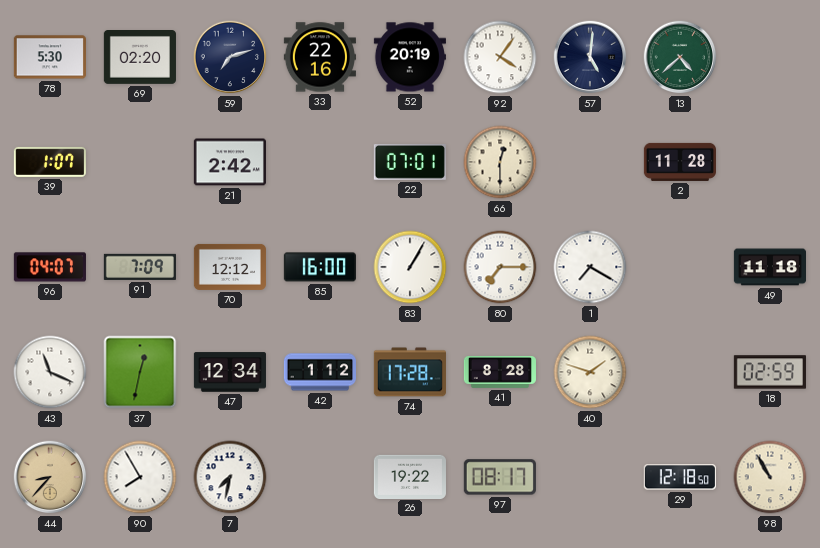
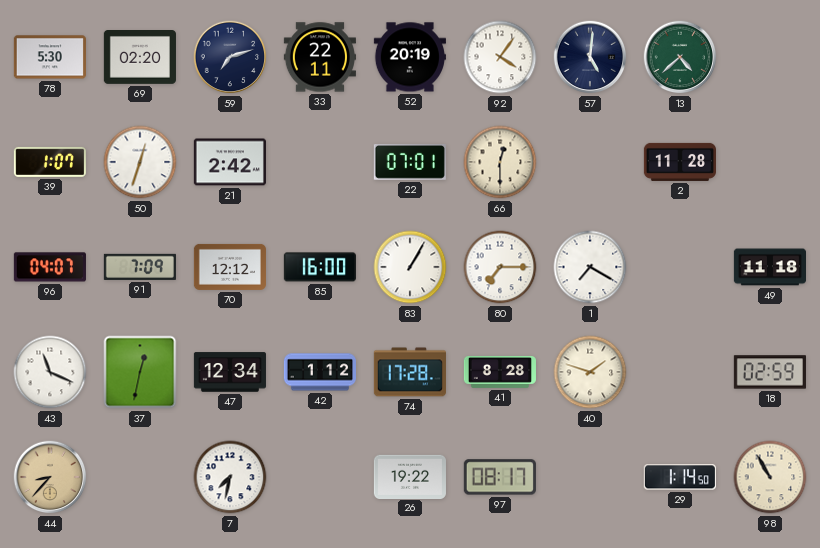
33: 22:16 -> 22:11 (320, 57)
50: none -> 12:33 (140, 162)
90: 7:55 -> none (140, 477)
29: 12:18 -> 1:14 (680, 477)
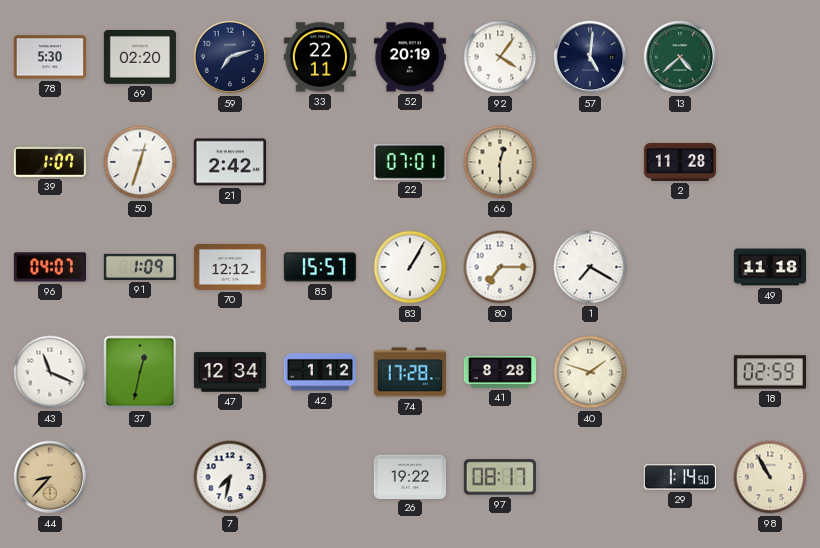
91: 7:09 -> 1:09 (140, 267)
85: 16:00 -> 15:57 (320, 267)
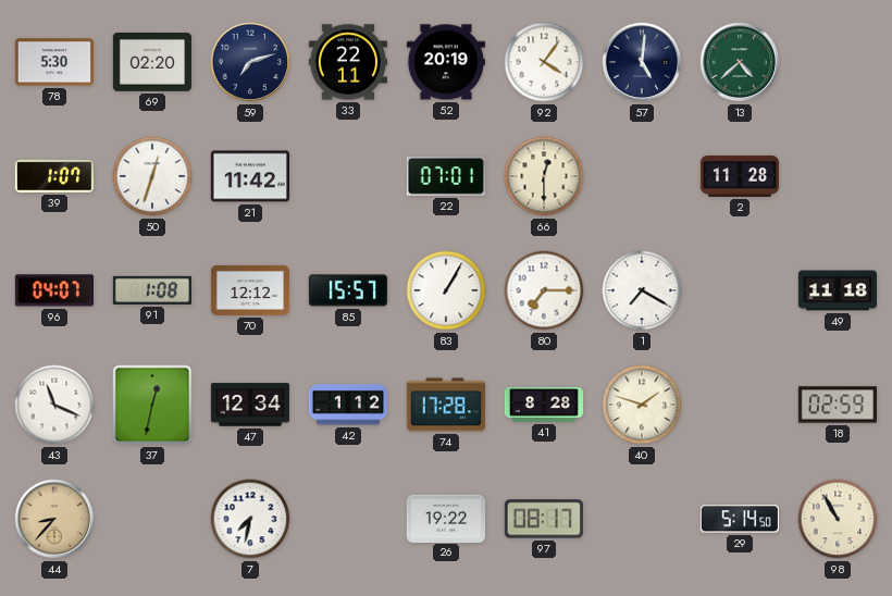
21: 2:42 -> 11:42 (250, 176)
91: 1:09 -> 1:08 (152, 290)
29: 1:14 -> 5:14 (740, 519)
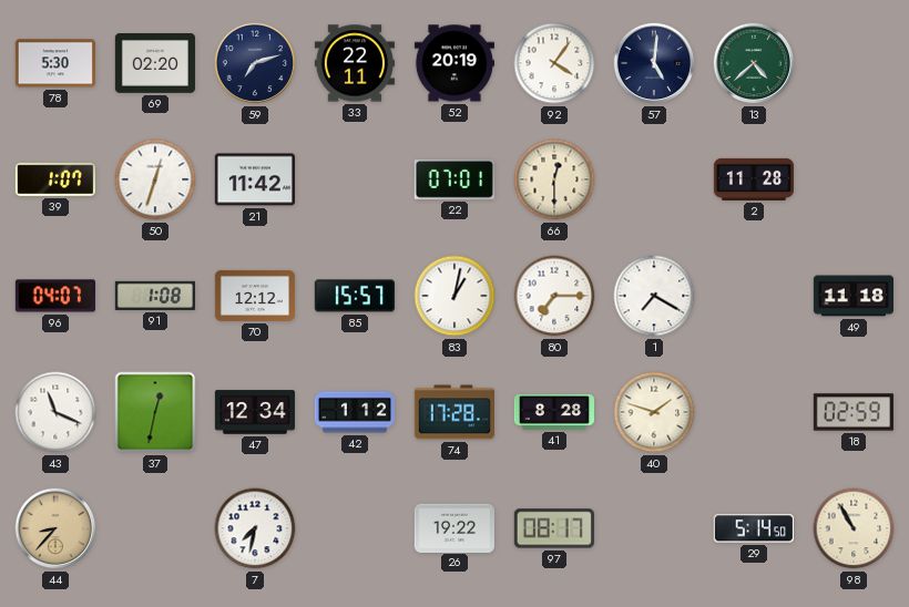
83: 1:05 -> 1:02 (455, 296)
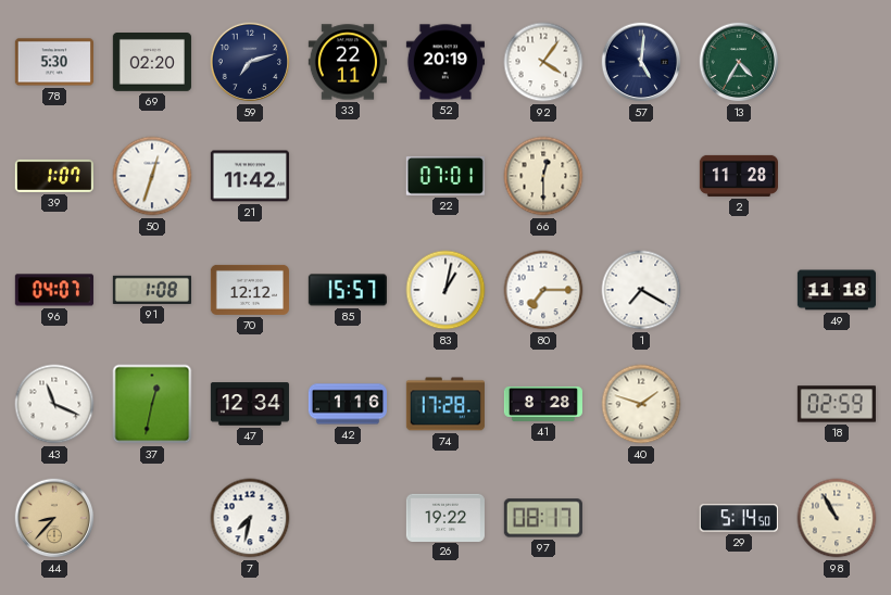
13: 4:38 -> 4:35 (739, 62)
42: 1:12 -> 1:16 (347, 404)
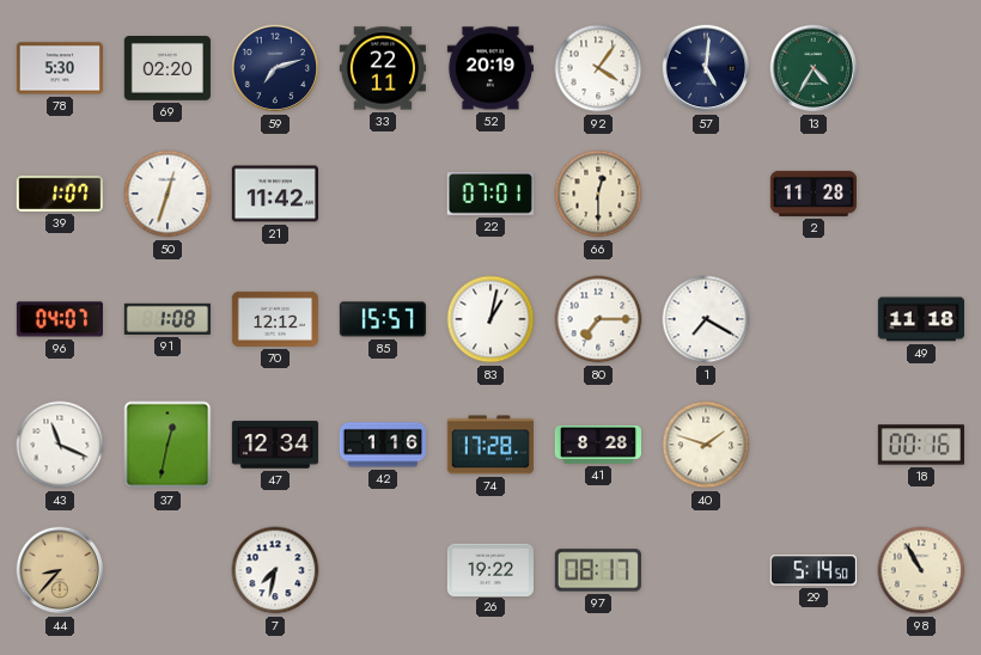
18: 02:59 -> 00:16 (921, 445)
